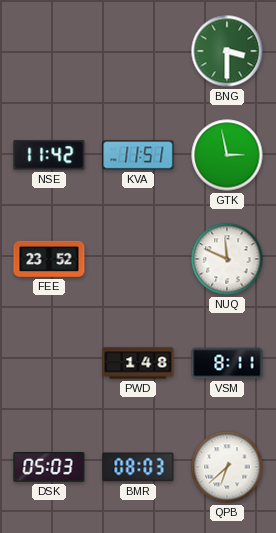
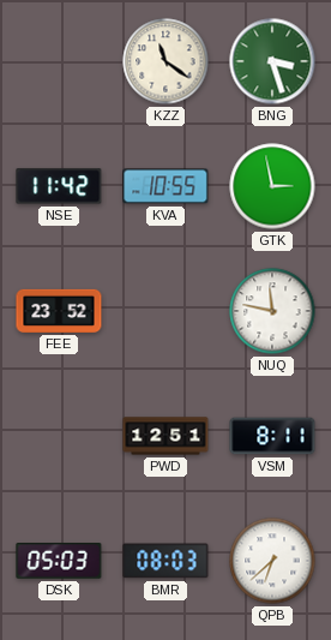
KZZ: none -> 11:21 (165, 61)
BNG: 3:30 -> 3:27 (272, 61)
KVA: 11:51 -> 10:55 (165, 186)
NUQ: 11:49 -> 11:47 (272, 311)
PWD: 1:48 -> 12:51 (165, 436)
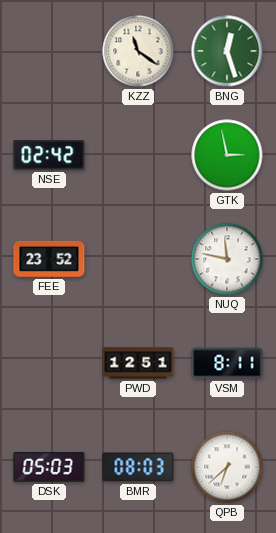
BNG: 3:27 -> 12:27 (227, 51)
NSE: 11:42 -> 02:42 (49, 155)
KVA: 10:55 -> none (165, 186)
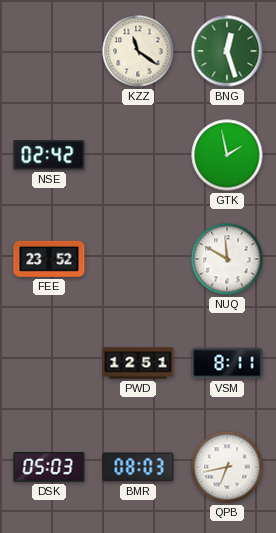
GTK: 2:58 -> 1:58 (227, 155)
NUQ: 11:47 -> 11:50 (227, 259)
QPB: 6:38 -> 6:43 (227, 467)
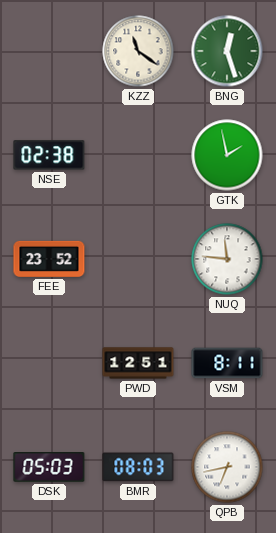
NSE: 02:42 -> 02:38 (49, 155)
NUQ: 11:50 -> 11:46 (227, 259)
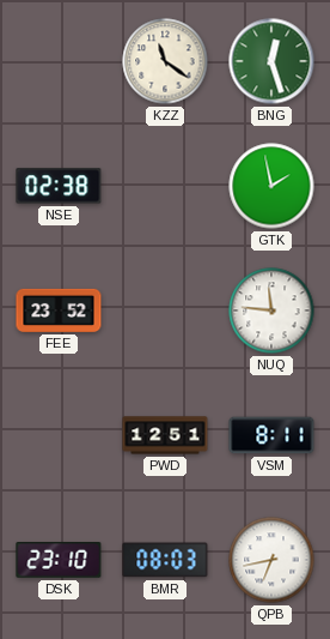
DSK: 05:03 -> 23:10 (59, 561)
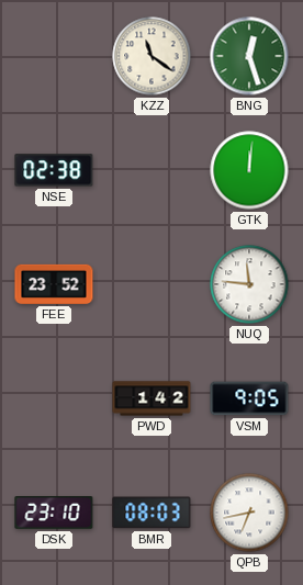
GTK: 1:58 -> 12:01 (249, 170)
PWD: 12:51 -> 1:42 (151, 398)
VSM: 8:11 -> 9:05 (249, 398)
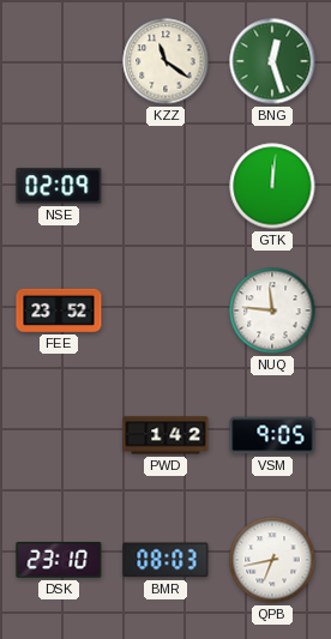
NSE: 02:38 -> 02:09 (59, 186)
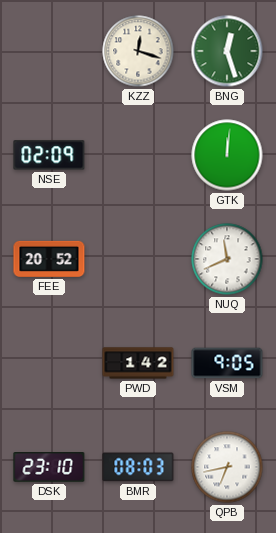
KZZ: 11:21 -> 12:18 (138, 51)
FEE: 23:52 -> 20:52 (49, 259)
NUQ: 11:46 -> 11:41 (227, 259)
